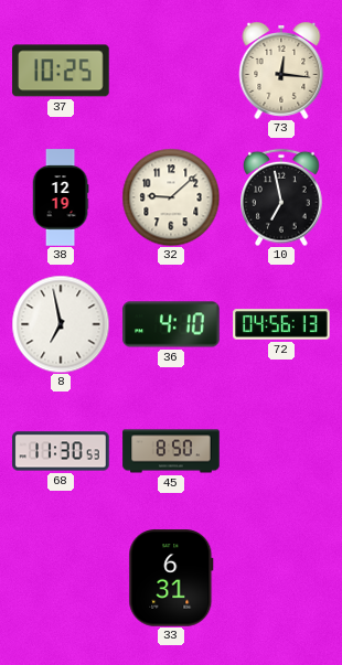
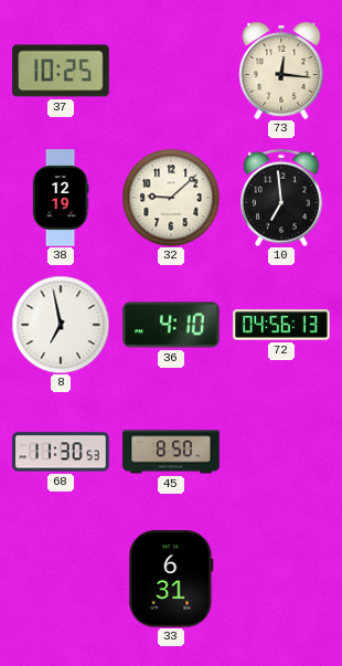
10: 6:58 -> 6:59 (282, 198)
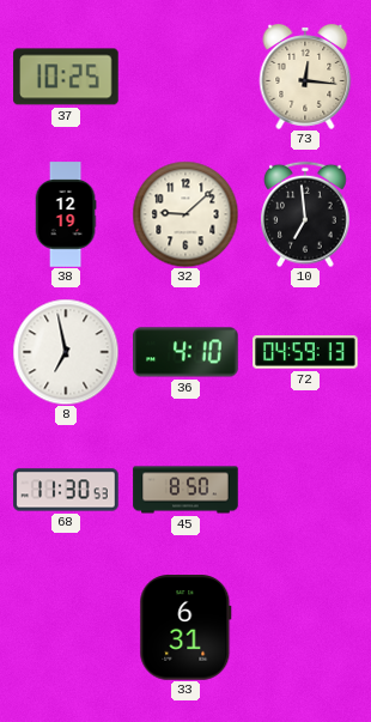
72: 04:56 -> 04:59 (305, 352)
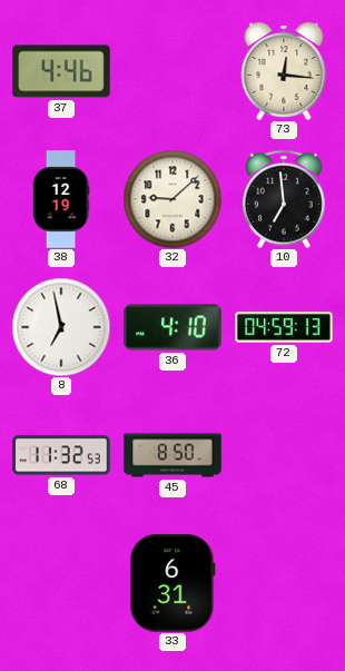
37: 10:25 -> 4:46 (61, 71)
68: 11:30 -> 11:32 (61, 455)
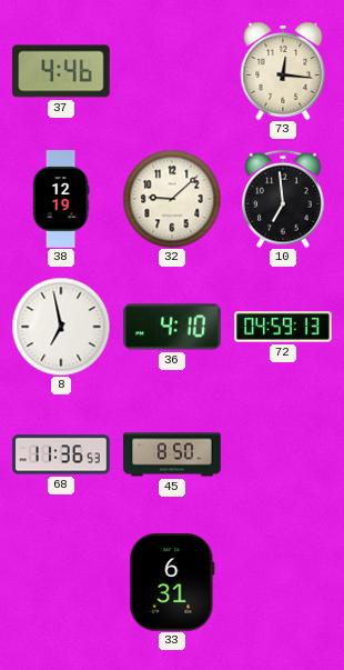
68: 11:32 -> 11:36 (61, 454)
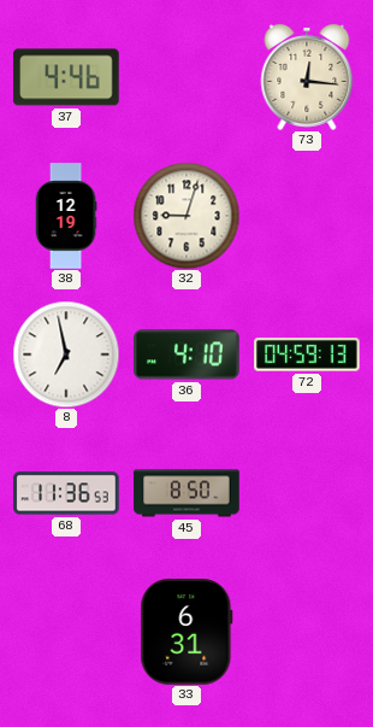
32: 9:08 -> 9:03 (186, 216)
10: 6:59 -> none (284, 199)
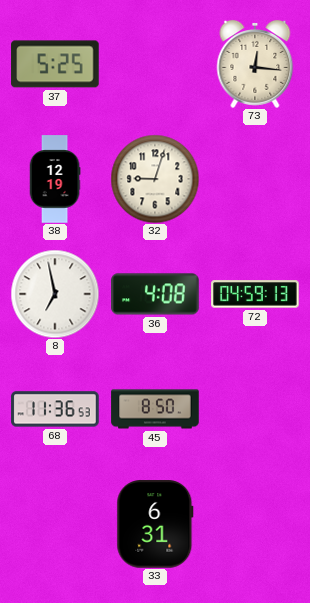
37: 4:46 -> 5:25 (55, 64)
36: 4:10 -> 4:08 (155, 294)
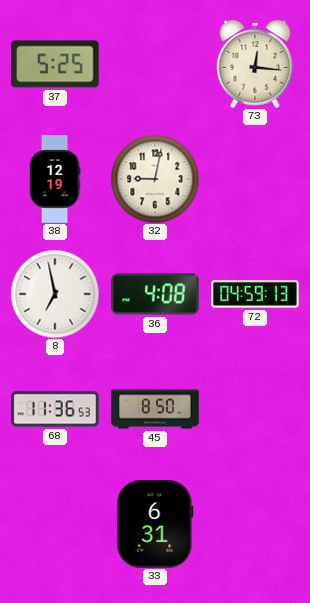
32: 9:03 -> 9:02 (155, 179)
